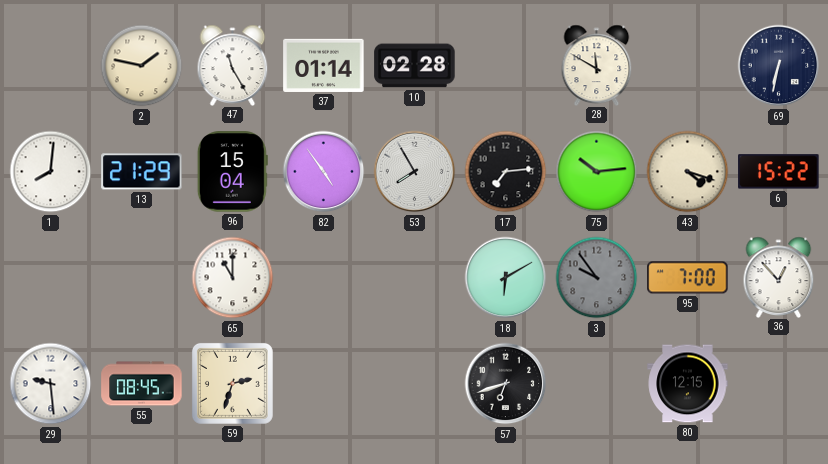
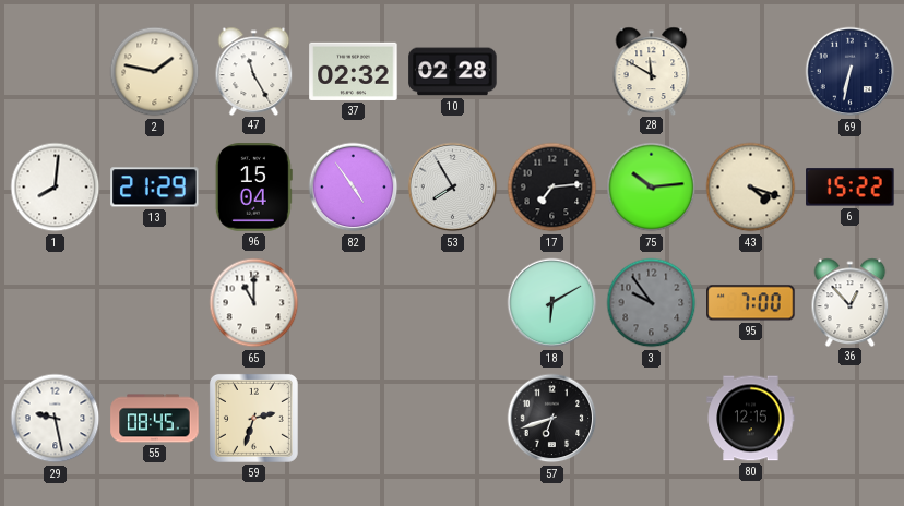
37: 01:14 -> 02:32 (354, 71)
29: 9:29 -> 9:28 (56, 419)
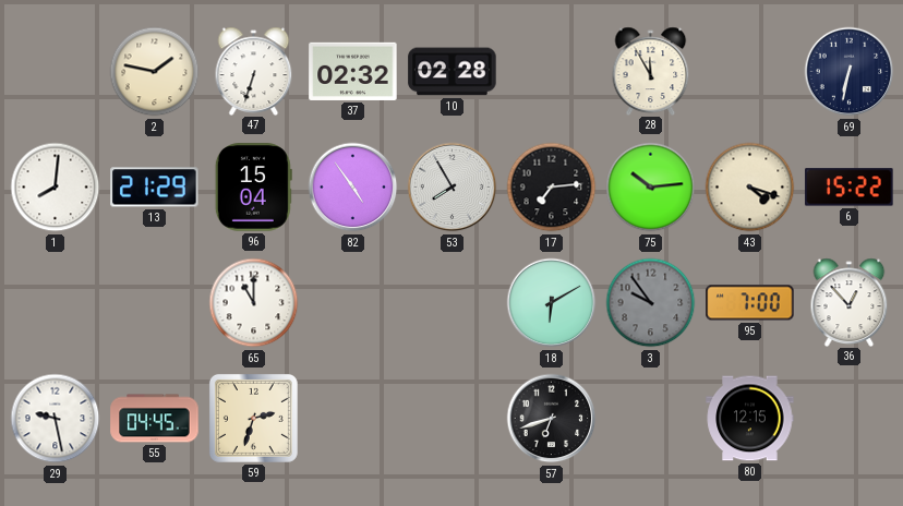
47: 11:25 -> 6:33 (254, 71)
28: 11:50 -> 11:55 (651, 71)
55: 08:45 -> 04:45 (155, 419)
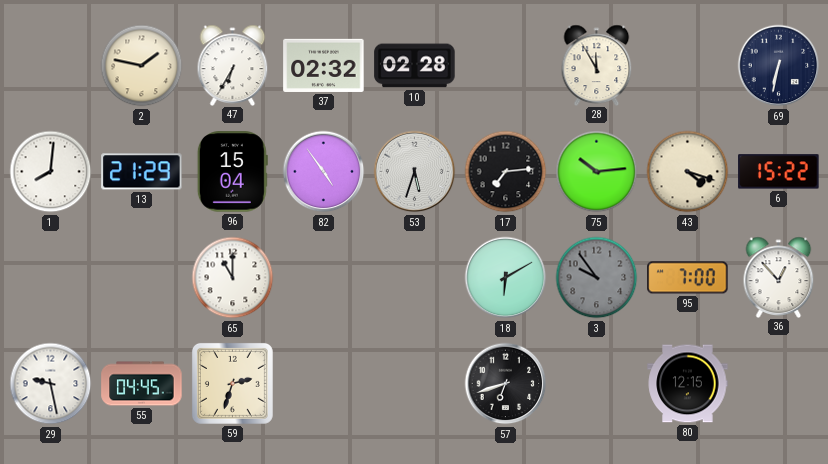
47: 6:33 -> 6:35 (233, 65)
53: 7:55 -> 5:33 (415, 172)
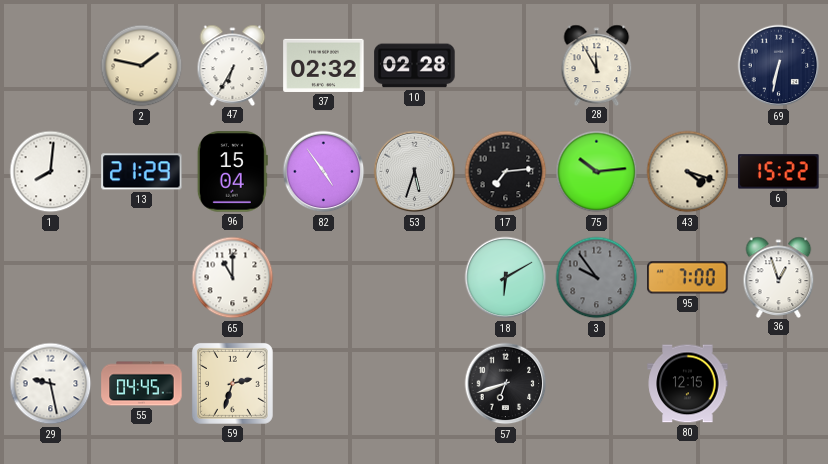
36: 12:53 -> 12:57 (779, 277)
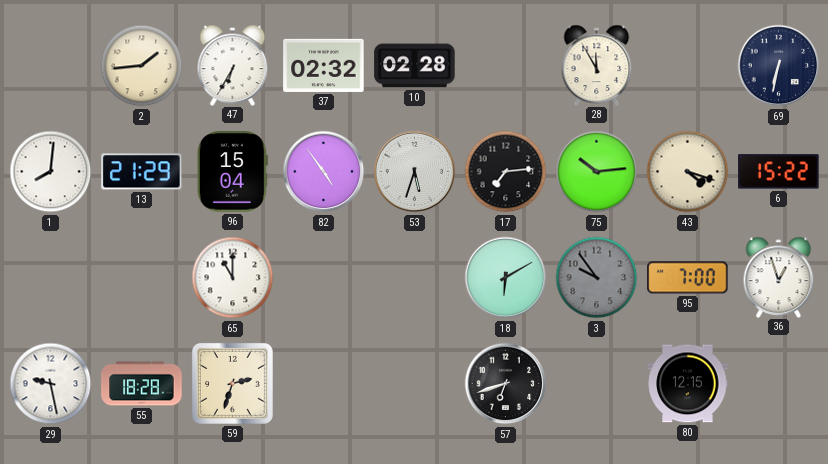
2: 1:47 -> 1:44 (142, 66)
55: 04:45 -> 18:28 (142, 384)
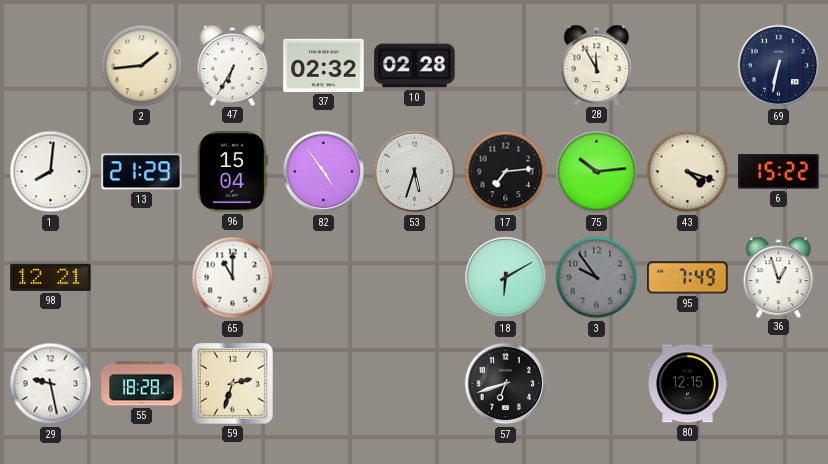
98: none -> 12:21 (51, 277)
95: 7:00 -> 7:49 (688, 278)
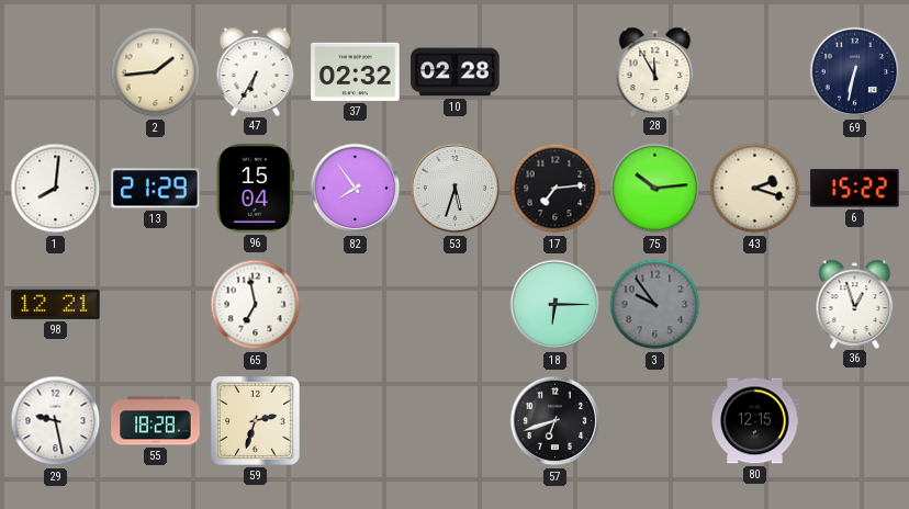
82: 4:54 -> 7:54 (356, 189)
43: 4:18 -> 2:18 (755, 189)
65: 11:00 -> 6:58 (256, 305)
18: 6:10 -> 6:15 (555, 305)
95: 7:49 -> none (688, 278)
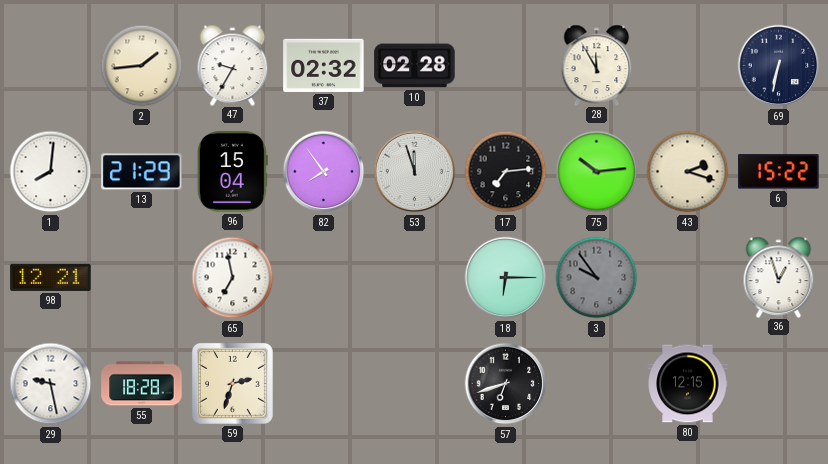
47: 6:35 -> 9:35 (233, 65)
53: 5:33 -> 11:57 (415, 172)
